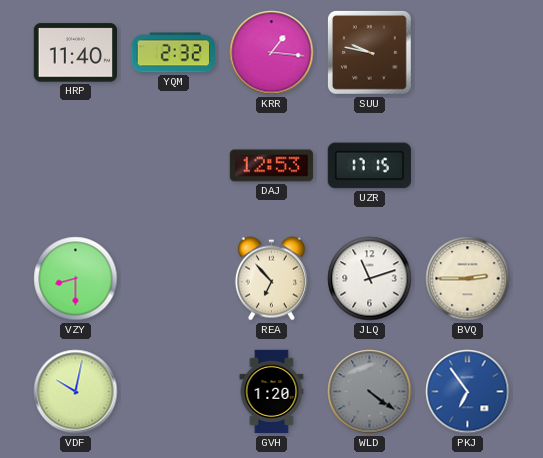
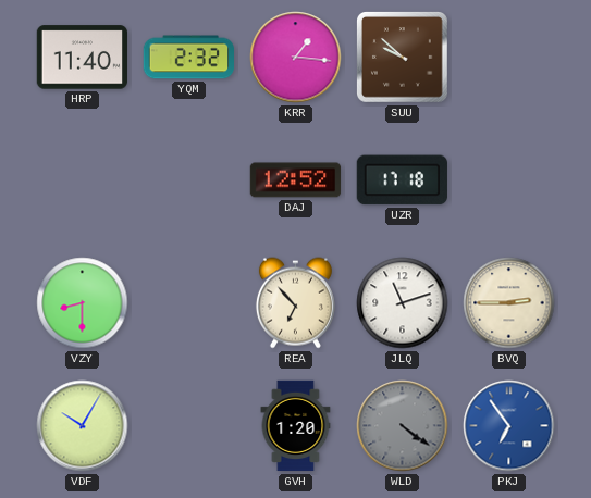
SUU: 9:47 -> 9:52 (403, 58)
DAJ: 12:53 -> 12:52 (296, 180)
UZR: 17:15 -> 17:18 (402, 180)
VDF: 10:02 -> 10:05 (83, 426)
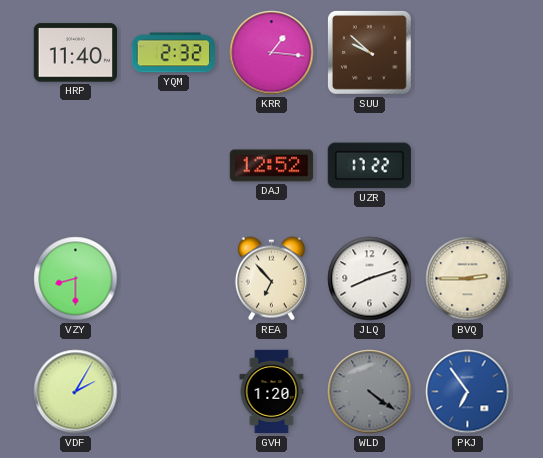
UZR: 17:18 -> 17:22 (369, 166)
JLQ: 11:12 -> 8:12 (370, 279)
VDF: 10:05 -> 2:05 (76, 392)
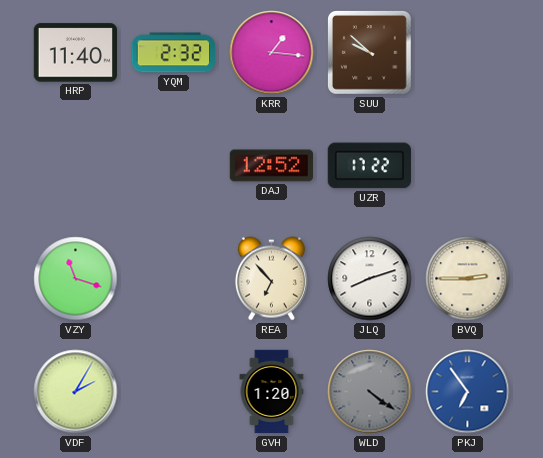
VZY: 8:30 -> 11:18 (76, 279)
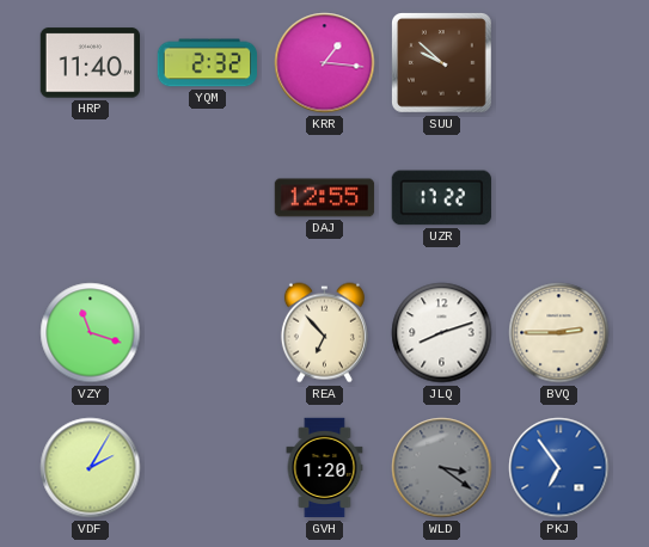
DAJ: 12:52 -> 12:55 (325, 198)
WLD: 4:21 -> 3:21 (442, 468)
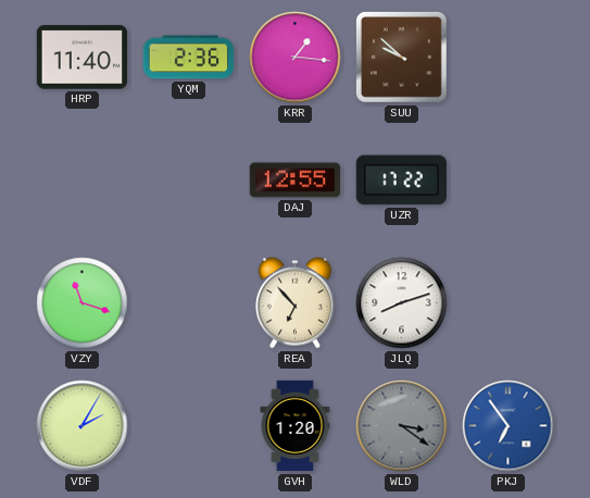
YQM: 2:32 -> 2:36 (188, 58)
BVQ: 2:45 -> none (559, 333)
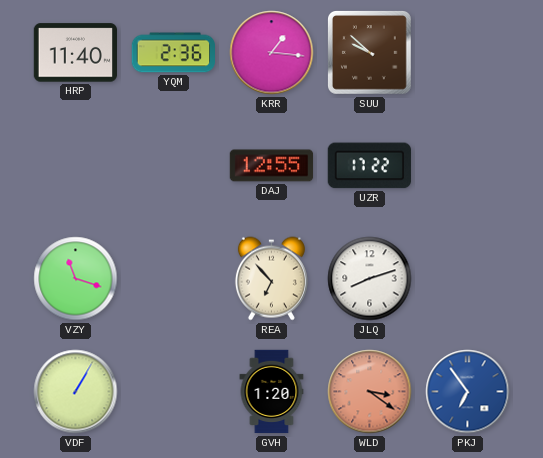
VDF: 2:05 -> 1:05 (76, 392)
WLD dial: grey -> salmon (370, 392)
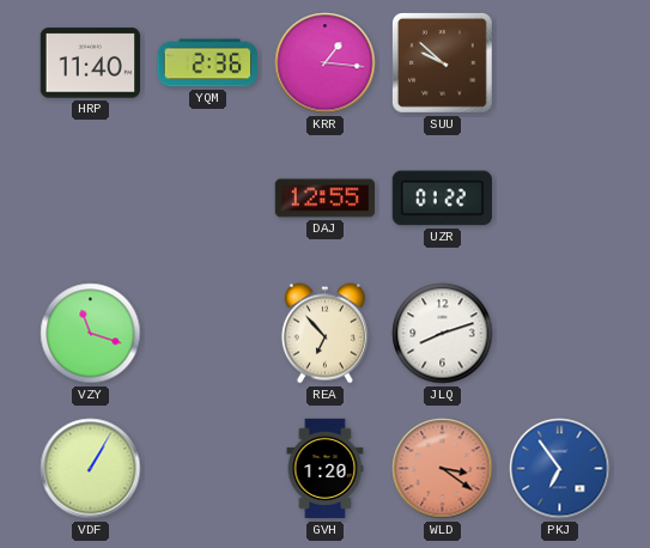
UZR: 17:22 -> 01:22 (442, 199)
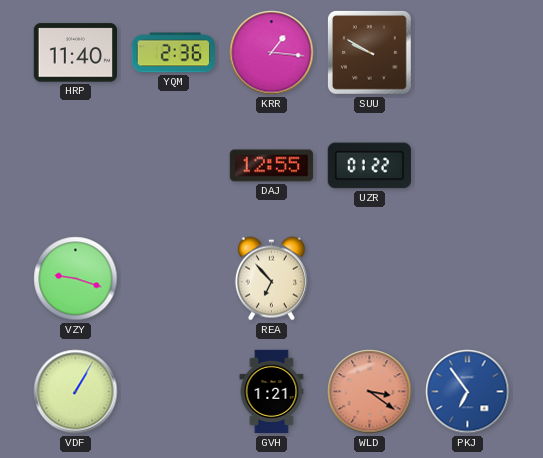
SUU: 9:52 -> 9:50 (370, 53)
VZY: 11:18 -> 9:18 (76, 279)
JLQ: 8:12 -> none (443, 334)
GVH: 1:20 -> 1:21 (272, 392)
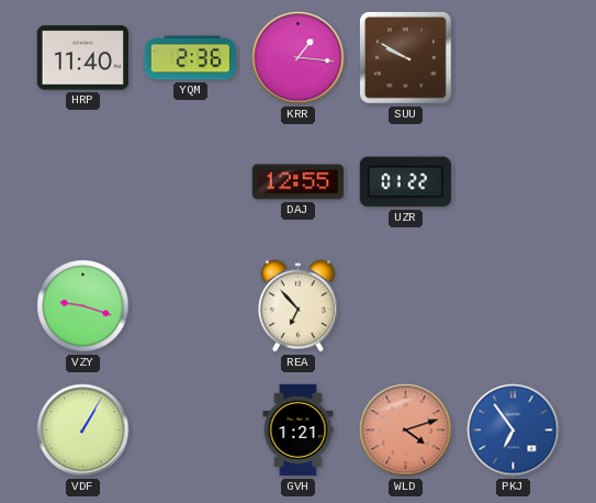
WLD: 3:21 -> 4:12 (406, 431)
